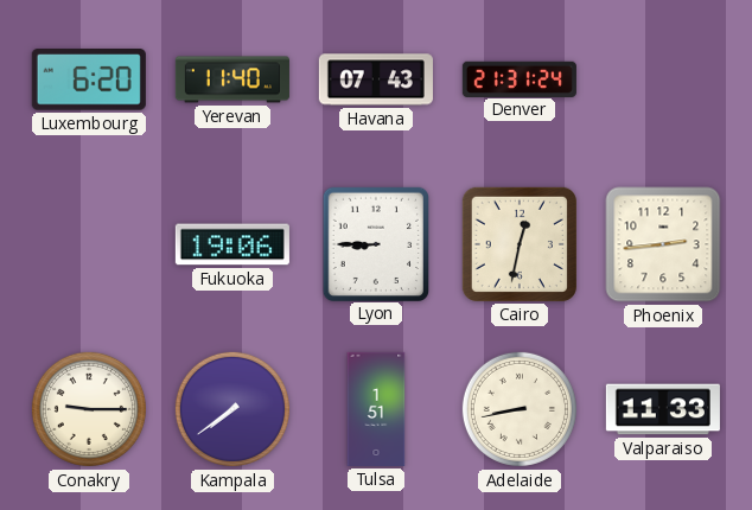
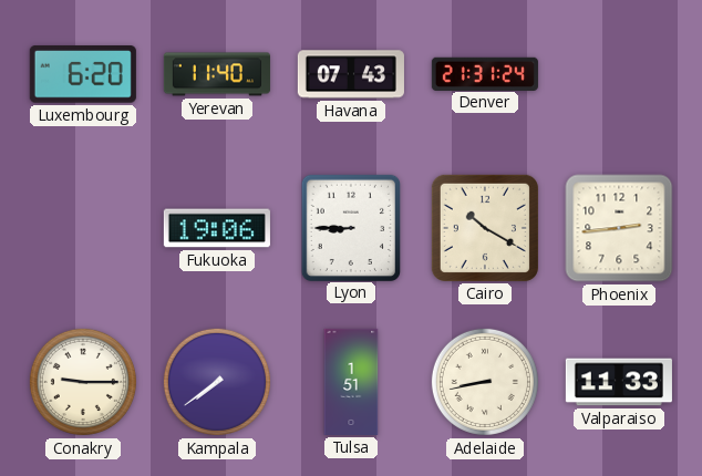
Cairo: 12:32 -> 10:20 (485, 228)
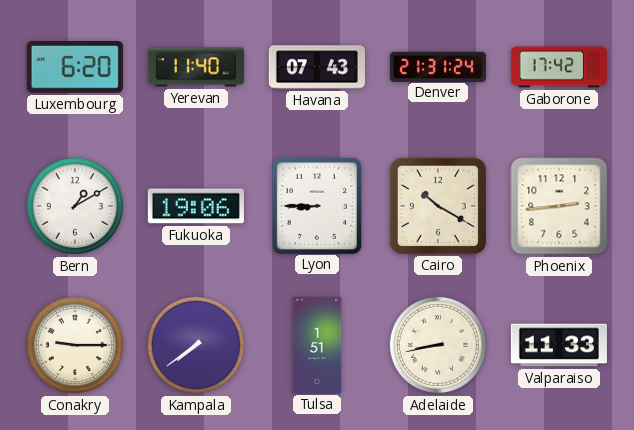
Gaborone: none -> 17:42 (559, 67)
Bern: none -> 1:10 (75, 206)
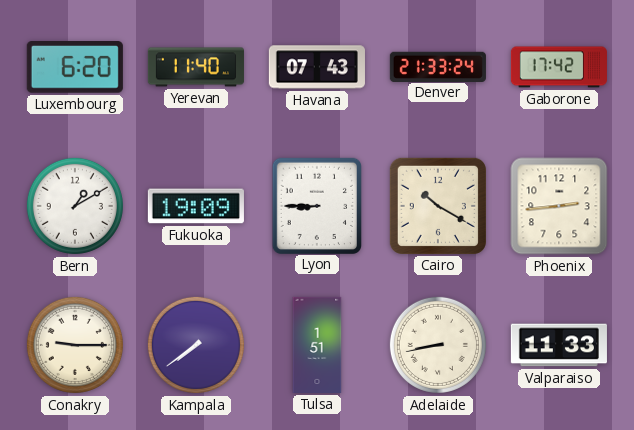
Denver: 21:31 -> 21:33 (438, 66)
Fukuoka: 19:06 -> 19:09 (196, 206)
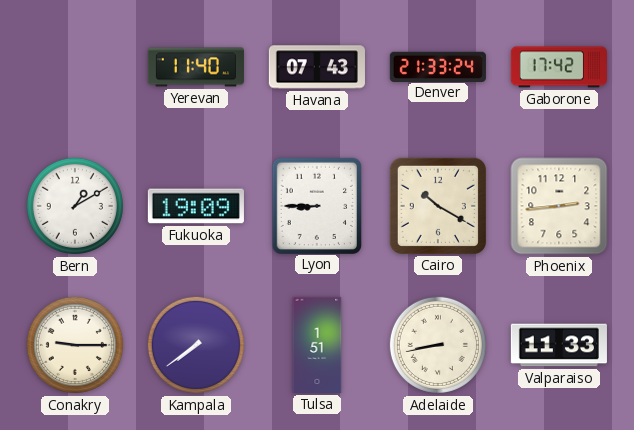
Luxembourg: 6:20 -> none (75, 68)
